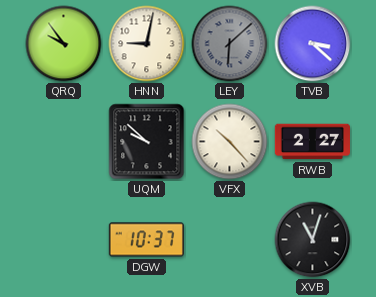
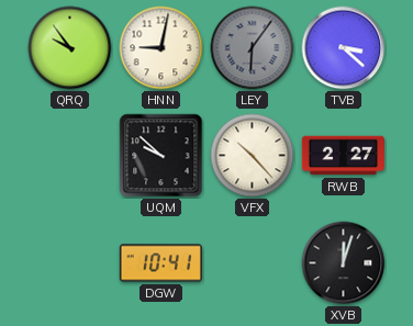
LEY: 6:08 -> 6:06 (253, 48)
DGW: 10:37 -> 10:41 (160, 263)
XVB: 11:03 -> 12:03 (344, 263)
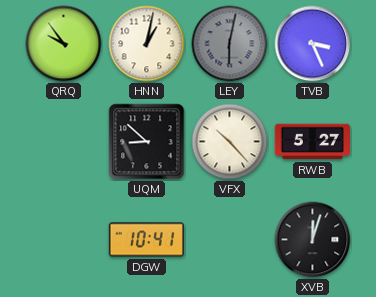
HNN: 9:02 -> 1:02 (147, 44)
LEY: 6:06 -> 6:02 (230, 44)
TVB: 3:22 -> 3:26 (313, 44)
UQM: 9:52 -> 8:52 (147, 142)
RWB: 2:27 -> 5:27 (312, 142)
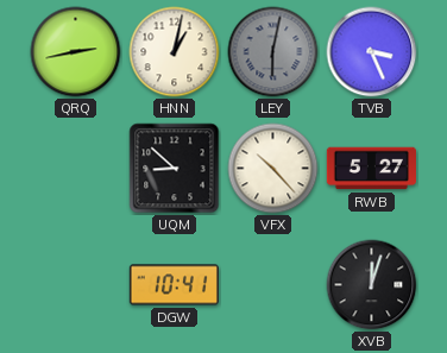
QRQ: 9:54 -> 2:43 (76, 52)
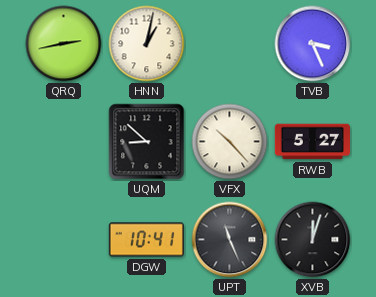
LEY: 6:02 -> none (273, 52)
UPT: none -> 11:26 (230, 240)
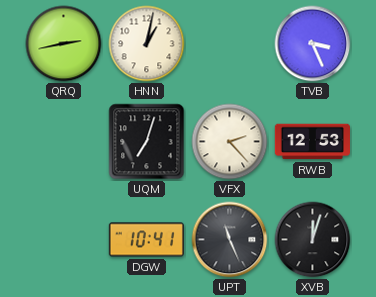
UQM: 8:52 -> 7:03 (147, 142)
VFX: 10:23 -> 2:23 (230, 142)
RWB: 5:27 -> 12:53 (312, 142)
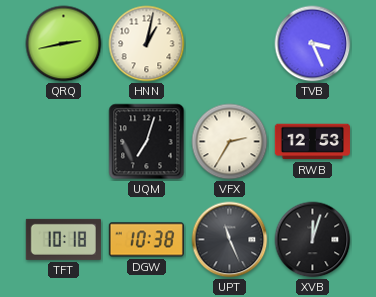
VFX: 2:23 -> 2:35 (230, 142)
TFT: none -> 10:18 (63, 239)
DGW: 10:41 -> 10:38 (146, 240)
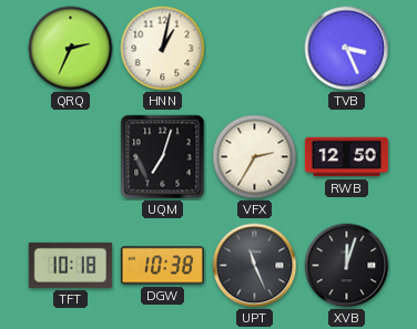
QRQ: 2:43 -> 2:34 (71, 49)
RWB: 12:53 -> 12:50 (346, 157)
